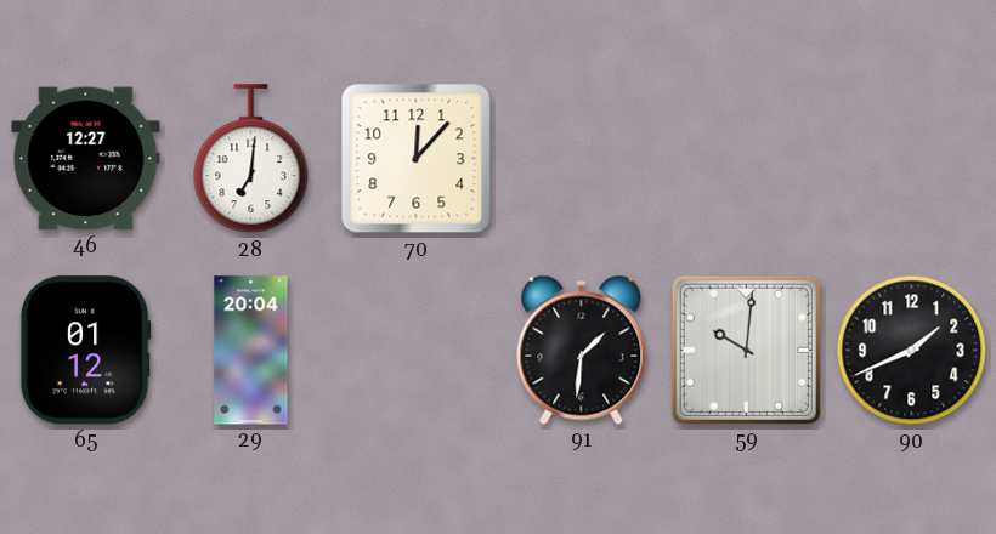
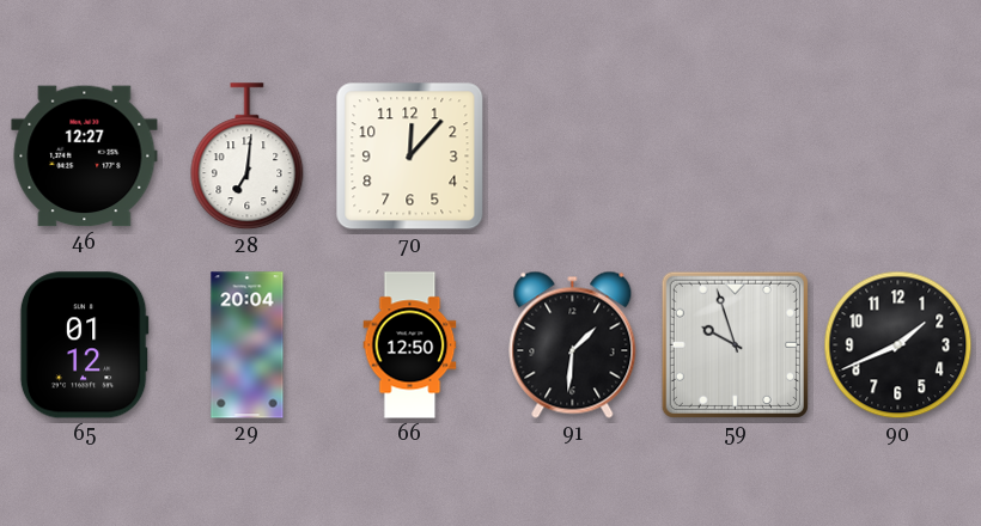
66: none -> 12:50 (410, 345)
59: 10:01 -> 9:57 (735, 344)
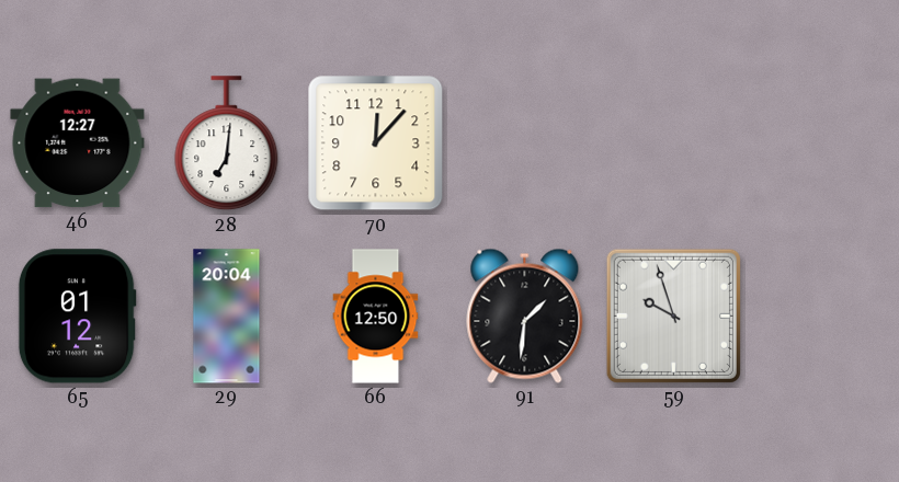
90: 1:41 -> none (898, 345)
